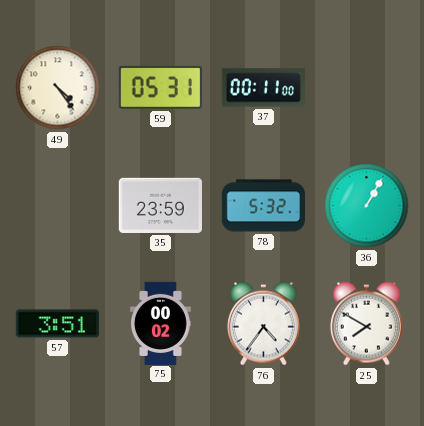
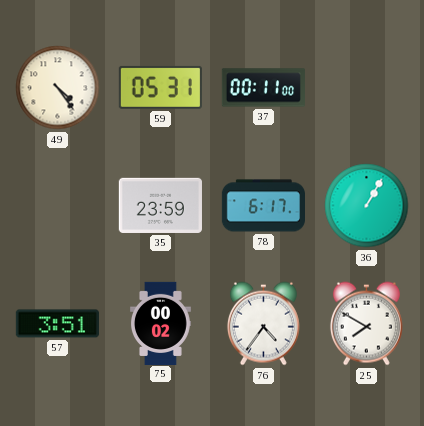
78: 5:32 -> 6:17 (263, 206)
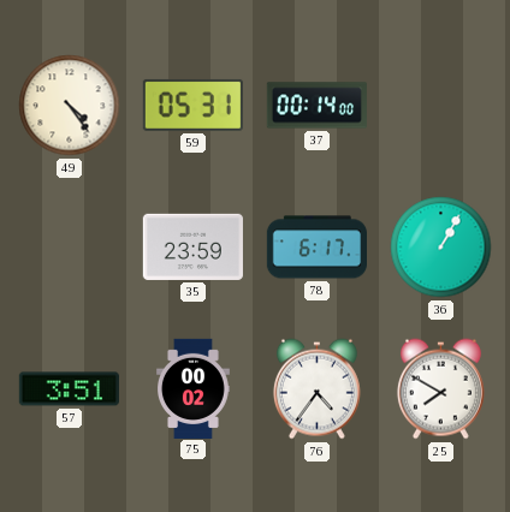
37: 00:11 -> 00:14 (316, 106)
